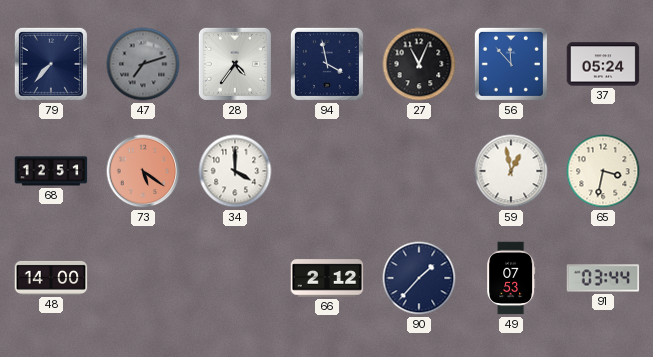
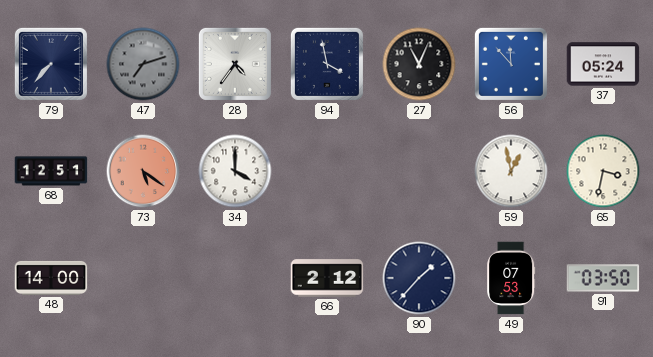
91: 03:44 -> 03:50 (603, 278)
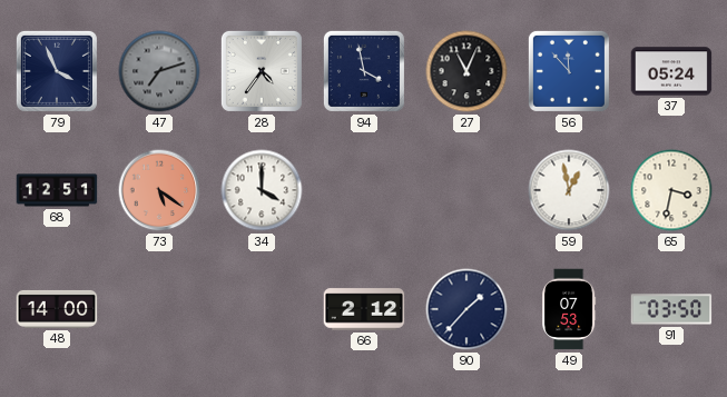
79: 7:37 -> 3:56 (57, 71)
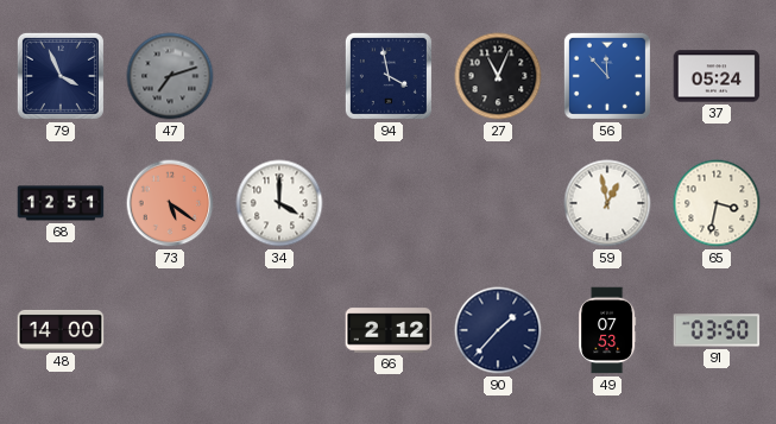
28: 4:36 -> none (262, 71)
